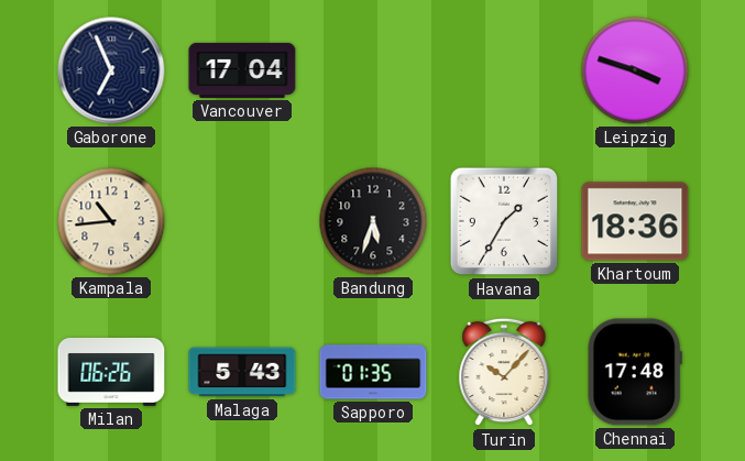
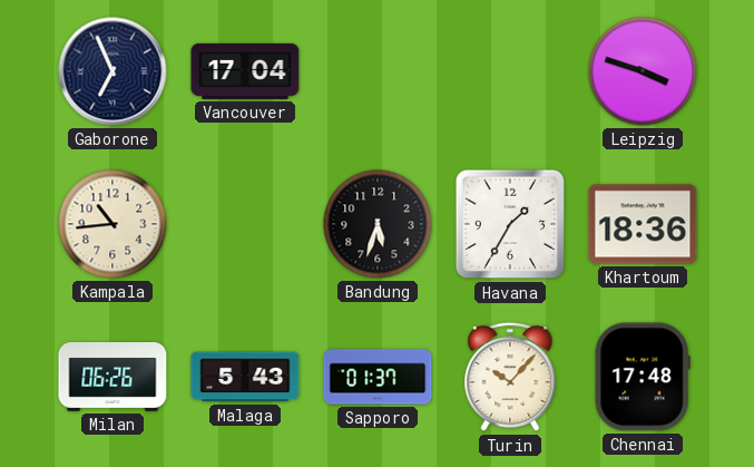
Sapporo: 01:35 -> 01:37 (378, 377)
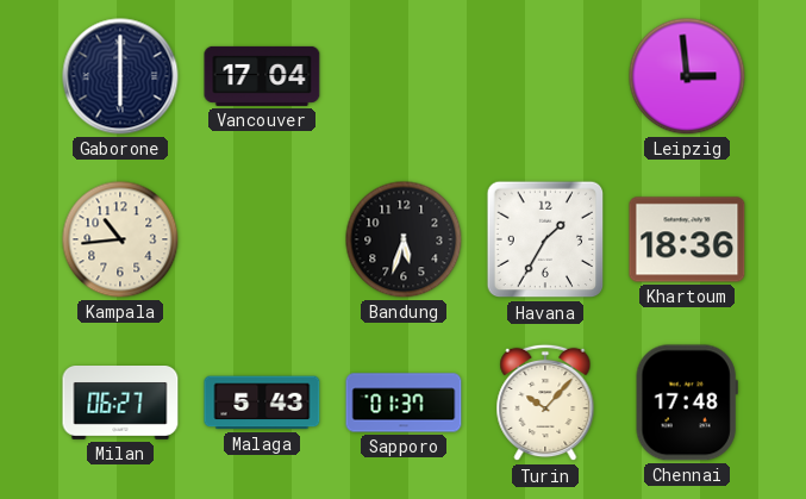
Gaborone: 6:56 -> 6:00 (120, 76)
Leipzig: 3:48 -> 2:59 (687, 76)
Milan: 06:26 -> 06:27 (120, 404)
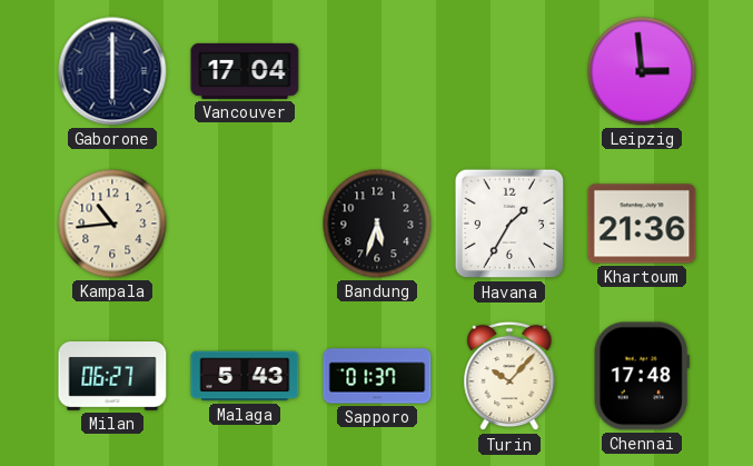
Khartoum: 18:36 -> 21:36 (642, 224)
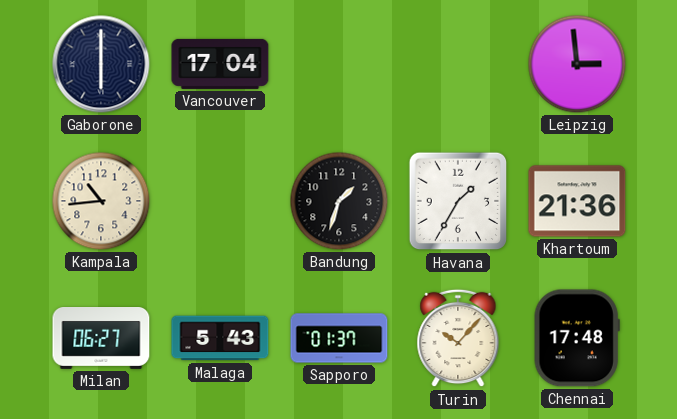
Bandung: 5:33 -> 1:33 (339, 201)
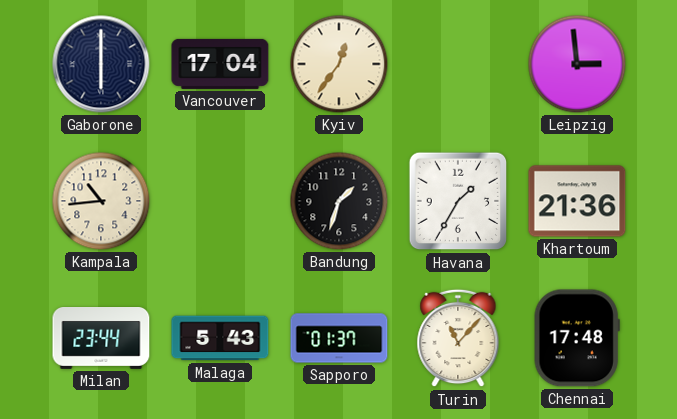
Kyiv: none -> 12:36 (339, 64)
Milan: 06:27 -> 23:44 (101, 339)
Turin: 10:07 -> 11:07 (458, 338)
